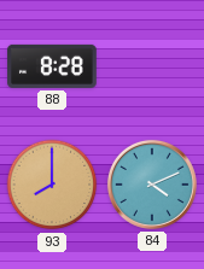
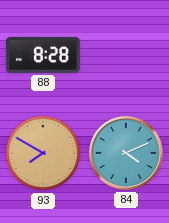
93: 8:00 -> 7:50 (43, 153)
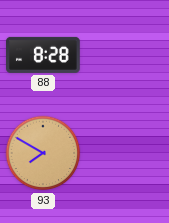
84: 4:11 -> none (126, 153)
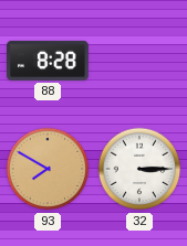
32: none -> 3:15 (139, 169)
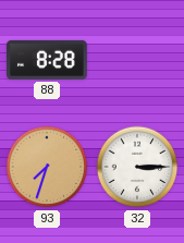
93: 7:50 -> 7:33 (47, 167)
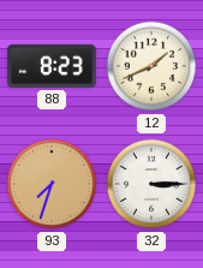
88: 8:28 -> 8:23 (52, 66)
12: none -> 1:41 (151, 66)
